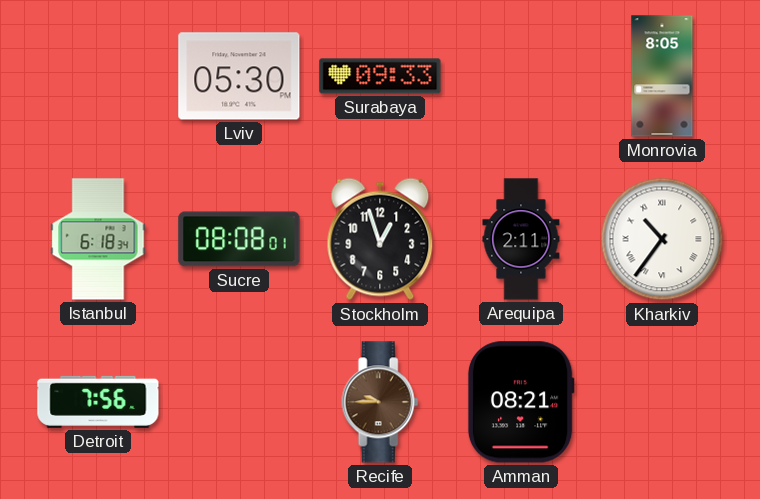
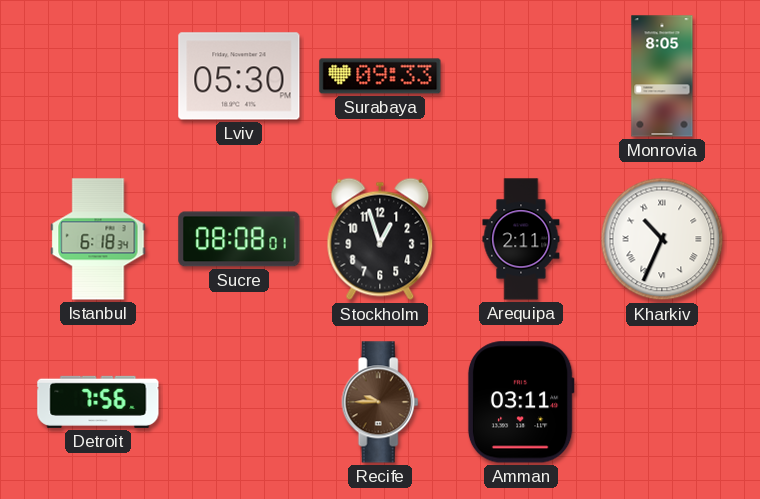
Kharkiv: 10:36 -> 10:34 (662, 239)
Amman: 08:21 -> 03:11 (521, 402)
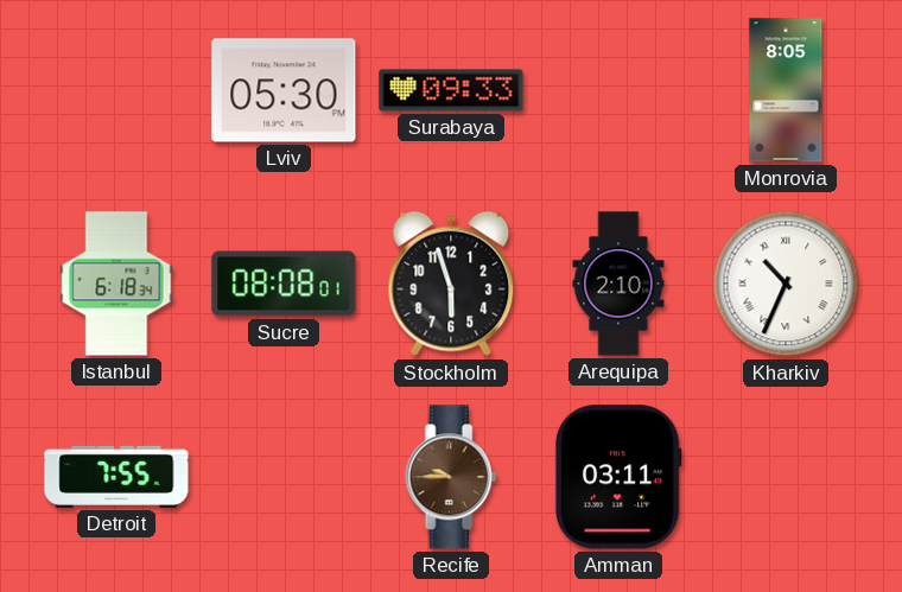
Stockholm: 12:57 -> 5:57 (451, 284)
Arequipa: 2:11 -> 2:10 (618, 284)
Detroit: 7:56 -> 7:55 (116, 477)
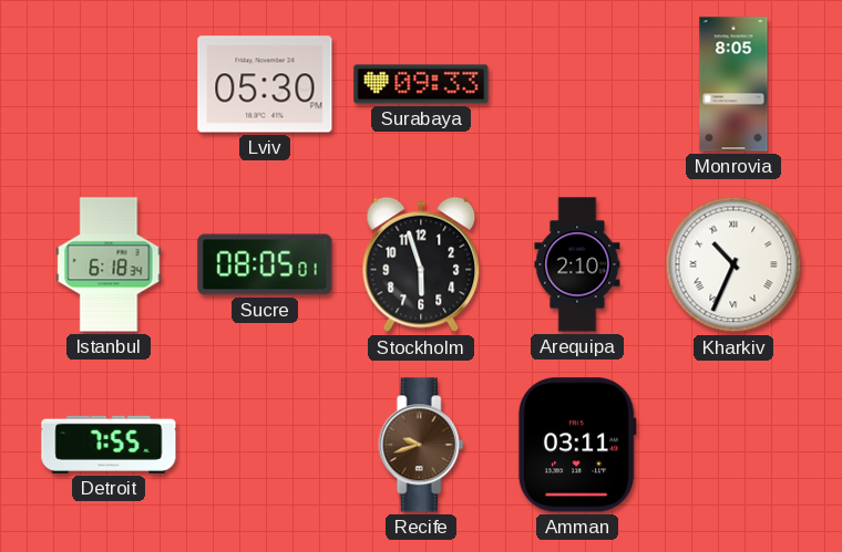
Sucre: 08:08 -> 08:05 (265, 264)
Recife: 9:45 -> 9:42 (421, 445)
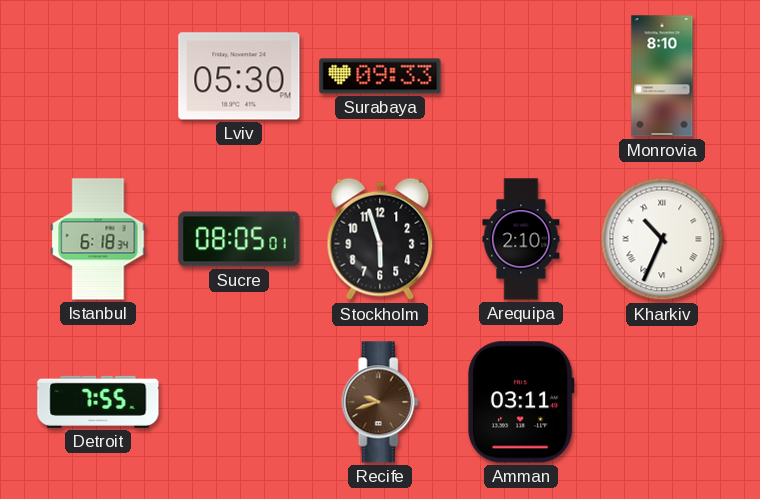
Monrovia: 8:05 -> 8:10 (662, 76)
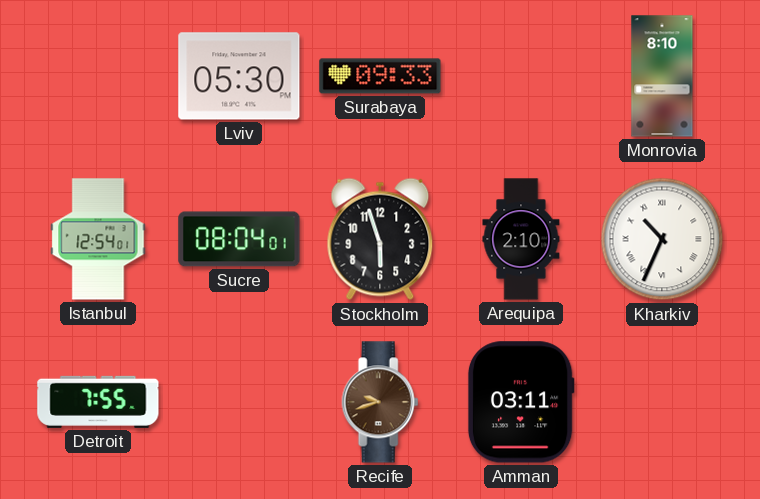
Istanbul: 6:18 -> 12:54 (98, 239)
Sucre: 08:05 -> 08:04 (239, 239)
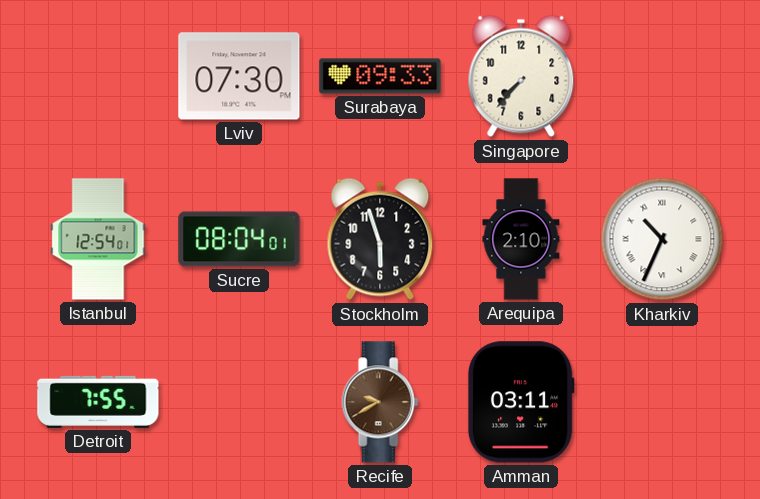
Lviv: 05:30 -> 07:30 (239, 76)
Singapore: none -> 7:37 (521, 76)
Monrovia: 8:10 -> none (662, 76)
Recife: 9:42 -> 9:40 (380, 402)
